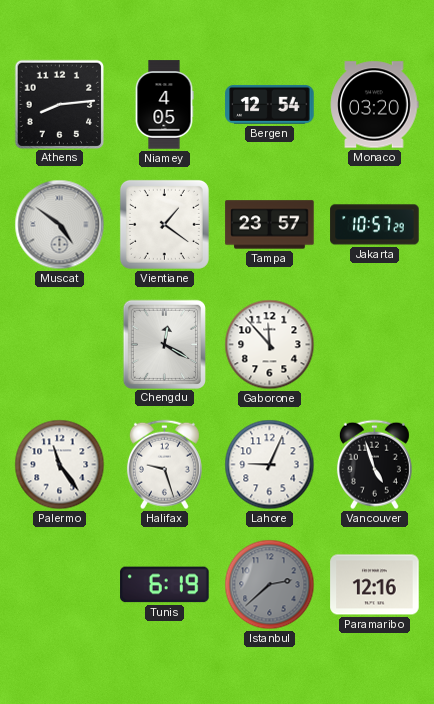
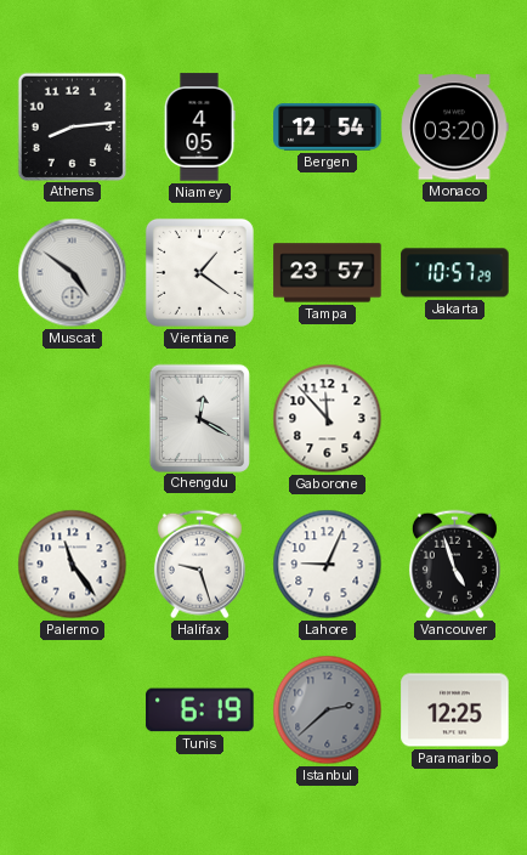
Paramaribo: 12:16 -> 12:25 (455, 710)
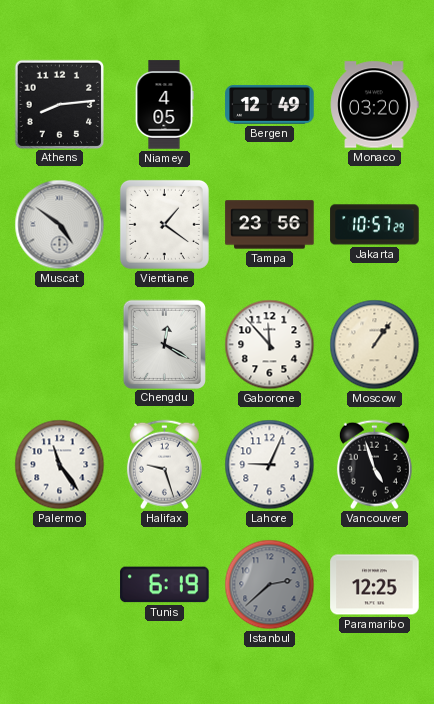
Bergen: 12:54 -> 12:49 (270, 104)
Tampa: 23:57 -> 23:56 (270, 225)
Moscow: none -> 1:06 (375, 345)
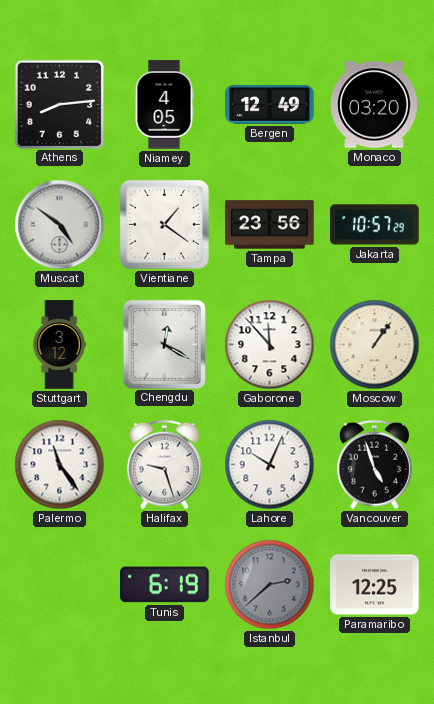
Stuttgart: none -> 3:12 (59, 345)
Lahore: 9:04 -> 10:04 (270, 465)
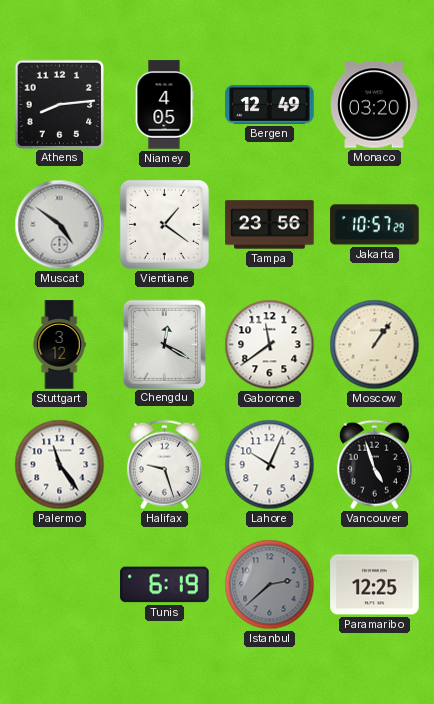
Gaborone: 11:53 -> 11:39 (270, 345)
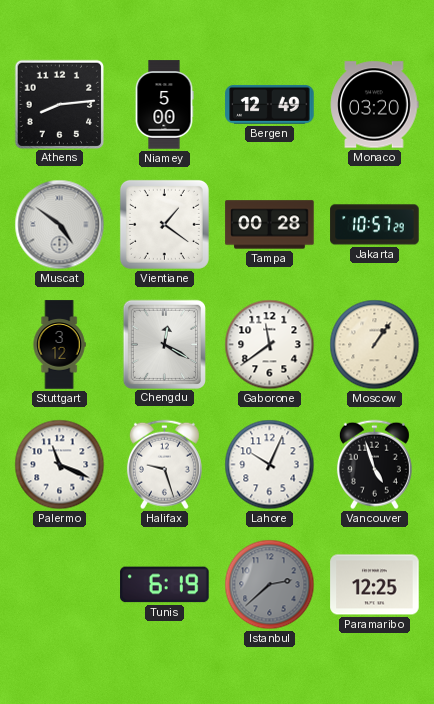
Niamey: 4:05 -> 5:00 (164, 105)
Tampa: 23:56 -> 00:28 (270, 225)
Palermo: 11:24 -> 11:19 (60, 465)
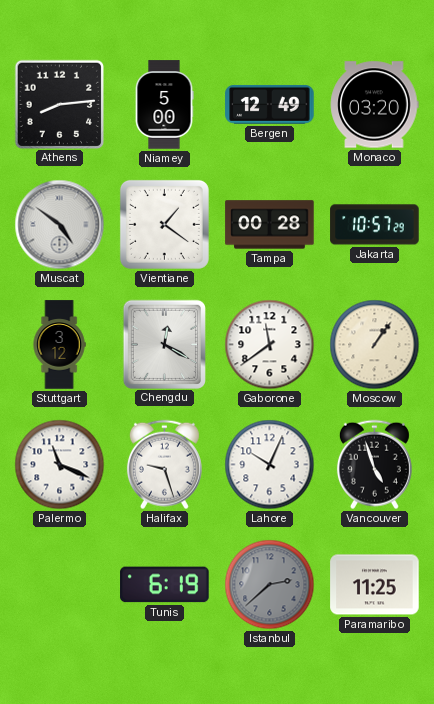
Paramaribo: 12:25 -> 11:25 (375, 585)
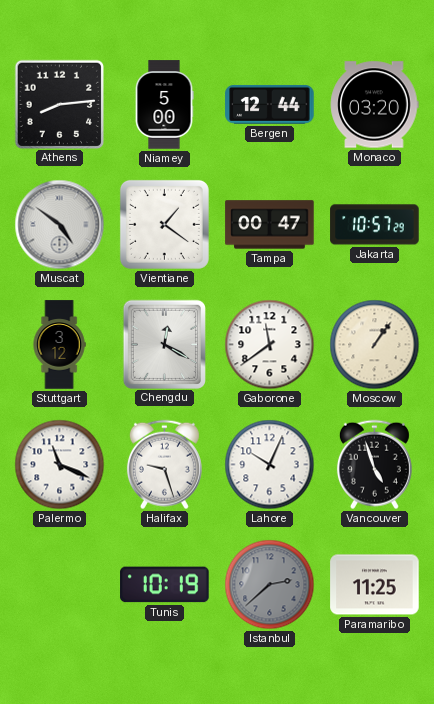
Bergen: 12:49 -> 12:44 (270, 104)
Tampa: 00:28 -> 00:47 (270, 225)
Tunis: 6:19 -> 10:19 (165, 585)
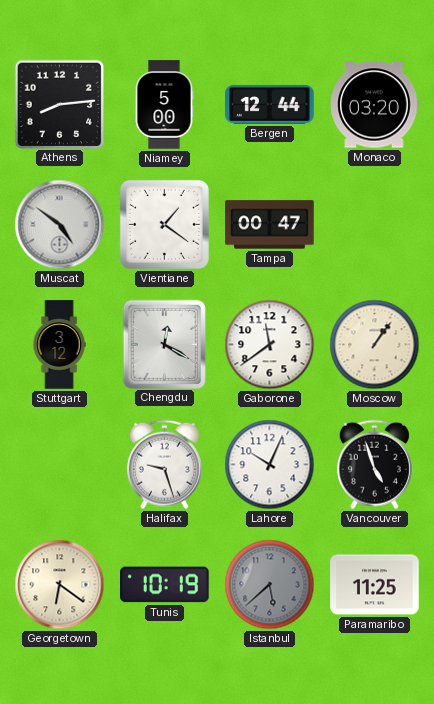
Jakarta: 10:57 -> none (375, 225)
Palermo: 11:19 -> none (60, 465)
Georgetown: none -> 6:21 (60, 585)
Istanbul: 2:38 -> 5:38 (270, 585)
